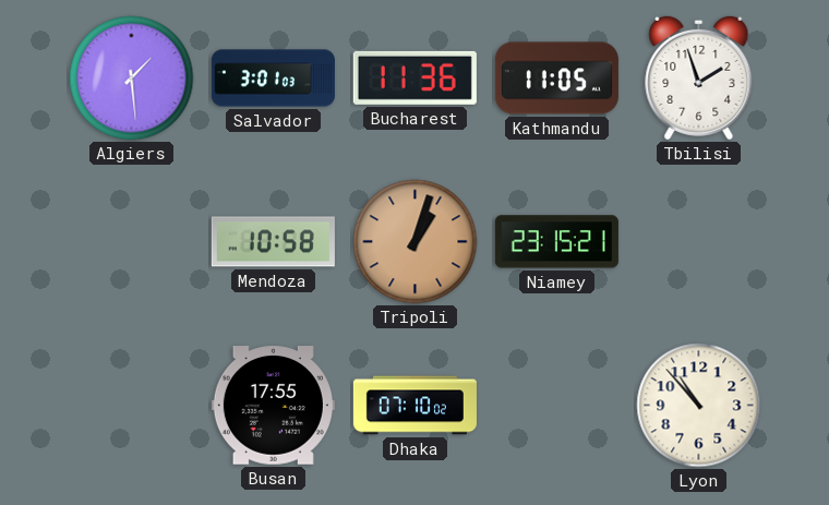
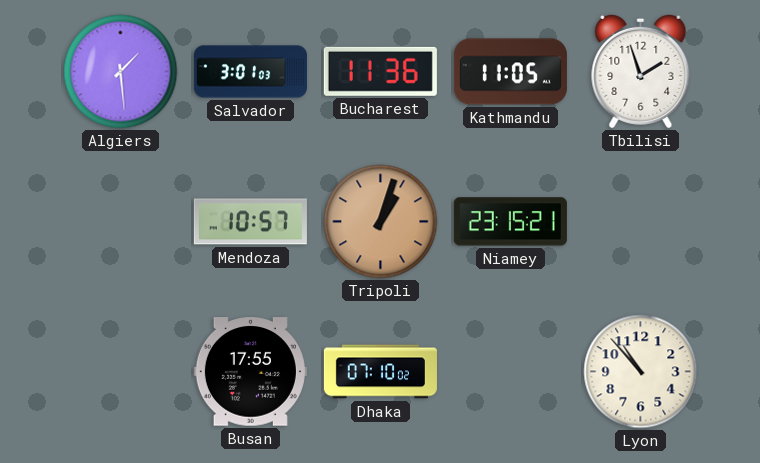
Mendoza: 10:58 -> 10:57 (250, 222)
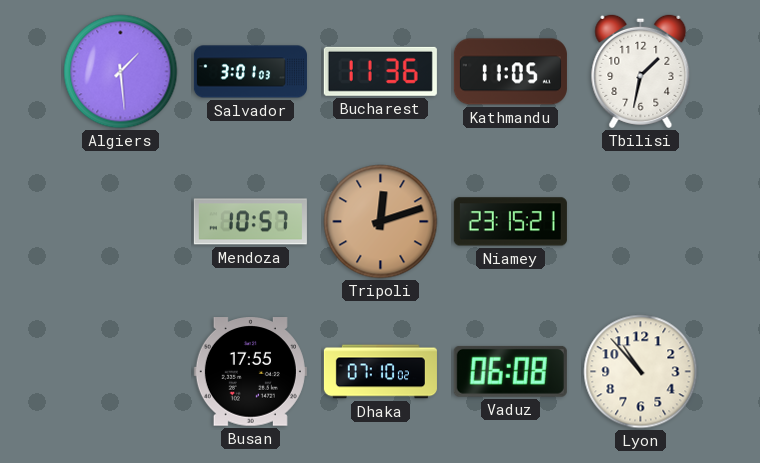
Tbilisi: 1:57 -> 1:32 (641, 71)
Tripoli: 1:03 -> 12:12 (381, 222)
Vaduz: none -> 06:08 (510, 371)
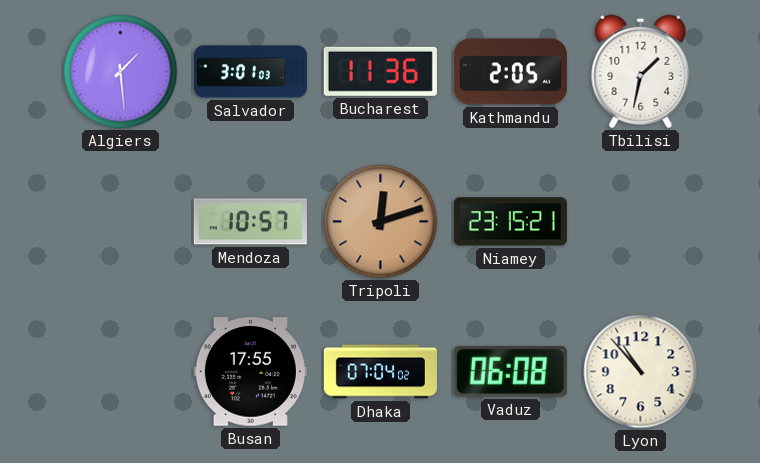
Kathmandu: 11:05 -> 2:05 (510, 72)
Dhaka: 07:10 -> 07:04 (380, 372)
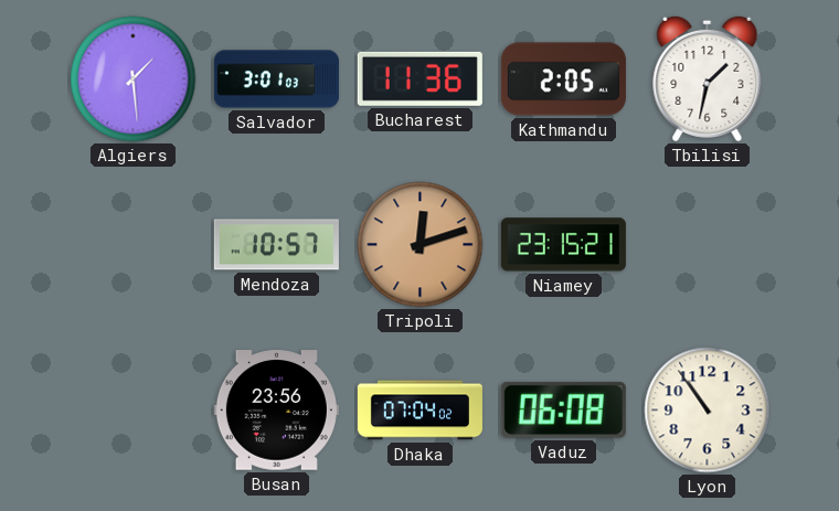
Busan: 17:55 -> 23:56 (276, 411)
Lyon: 10:53 -> 10:54 (708, 411)
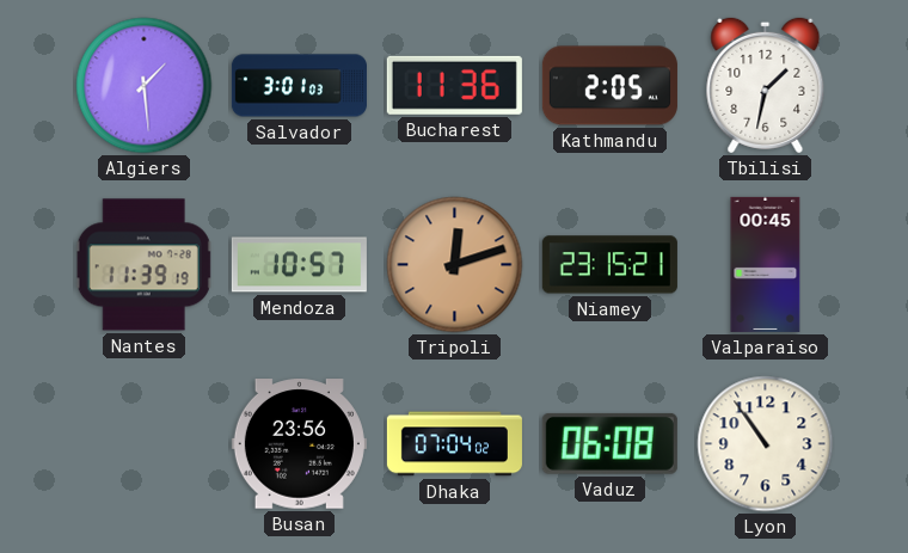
Nantes: none -> 11:39 (145, 265)
Valparaiso: none -> 00:45 (766, 264)
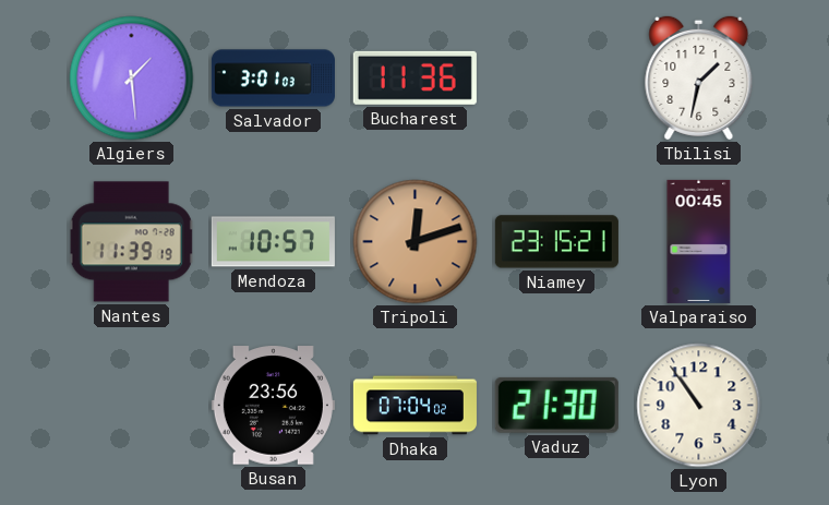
Kathmandu: 2:05 -> none (609, 86)
Vaduz: 06:08 -> 21:30 (556, 405)
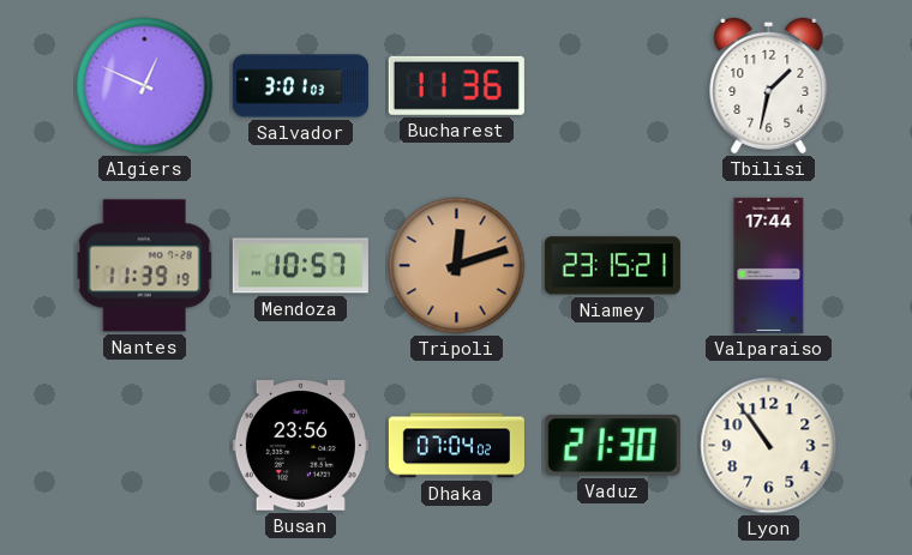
Algiers: 1:29 -> 12:49 (145, 86)
Valparaiso: 00:45 -> 17:44 (769, 265)
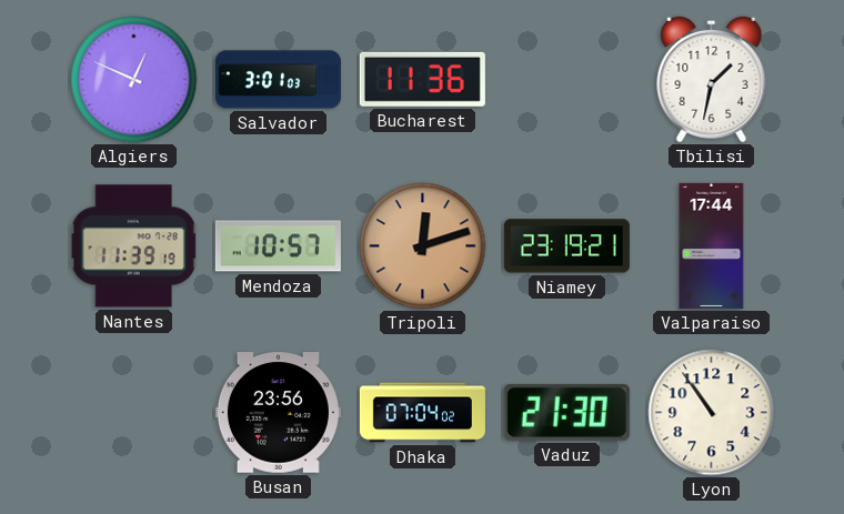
Niamey: 23:15 -> 23:19 (566, 246)
